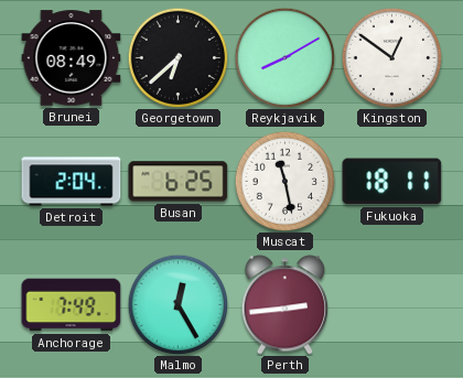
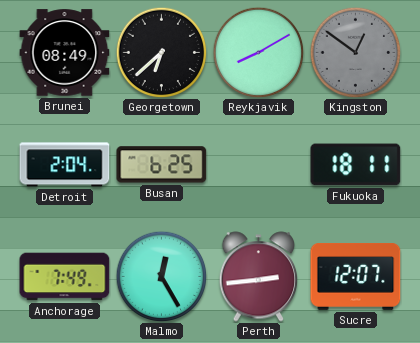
Kingston dial: white -> grey (355, 52)
Muscat: 11:28 -> none (284, 181)
Sucre: none -> 12:07 (356, 277)
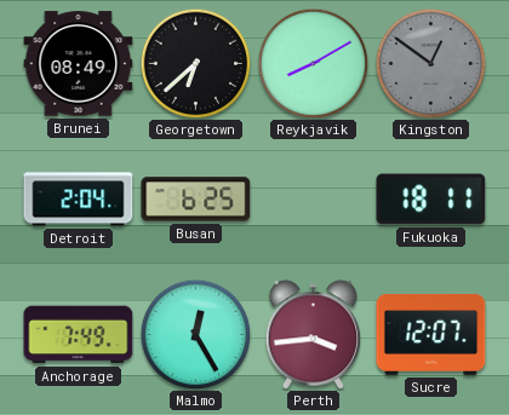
Perth: 2:44 -> 3:44 (314, 335)
